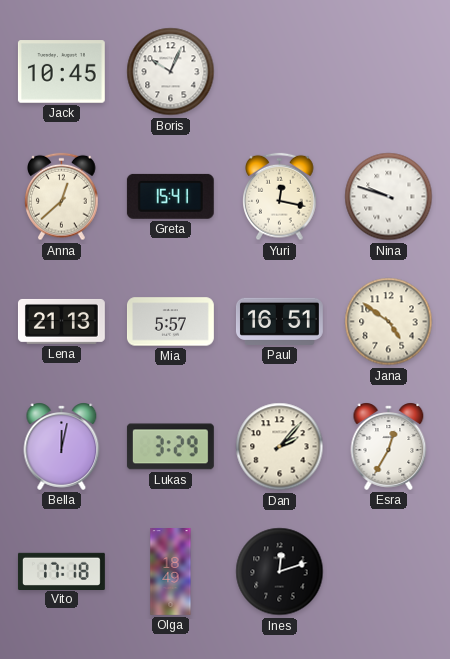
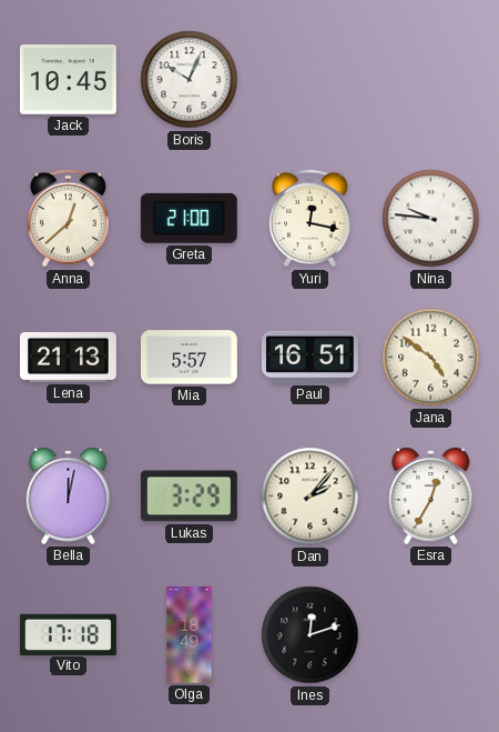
Greta: 15:41 -> 21:00 (189, 218)
Nina: 9:48 -> 9:46 (431, 219)
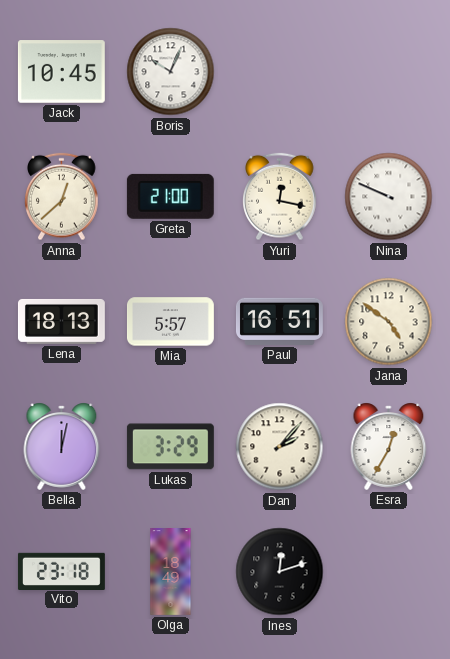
Nina: 9:46 -> 9:49 (389, 197)
Lena: 21:13 -> 18:13 (61, 321)
Vito: 17:18 -> 23:18 (61, 571)
